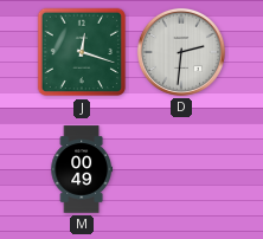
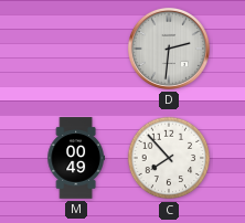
J: 12:18 -> none (82, 52)
C: none -> 7:53 (169, 158)
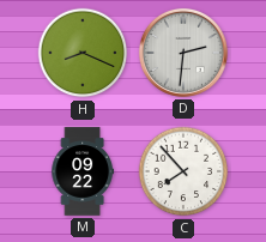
H: none -> 8:19 (83, 53)
M: 00:49 -> 09:22 (83, 171)
